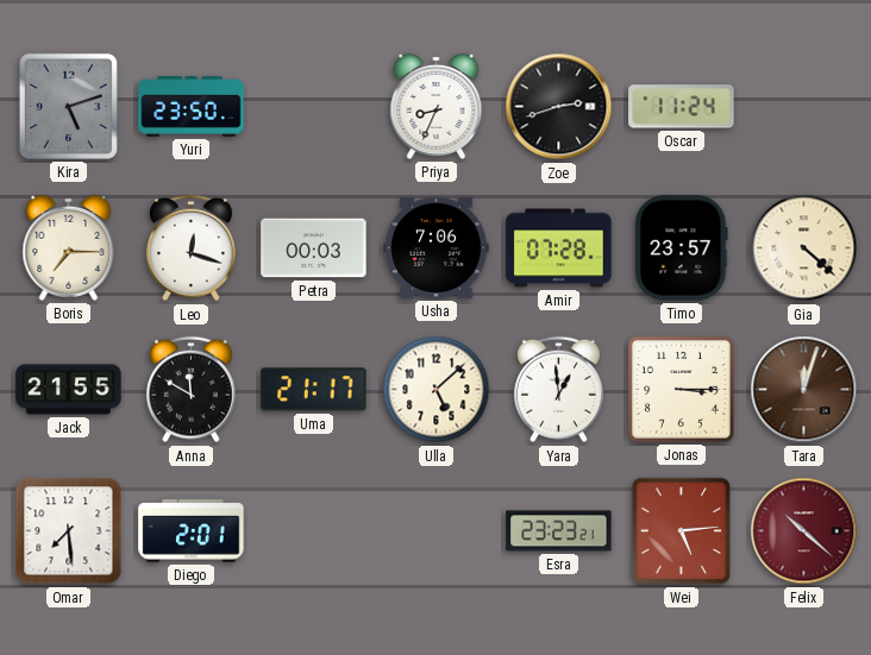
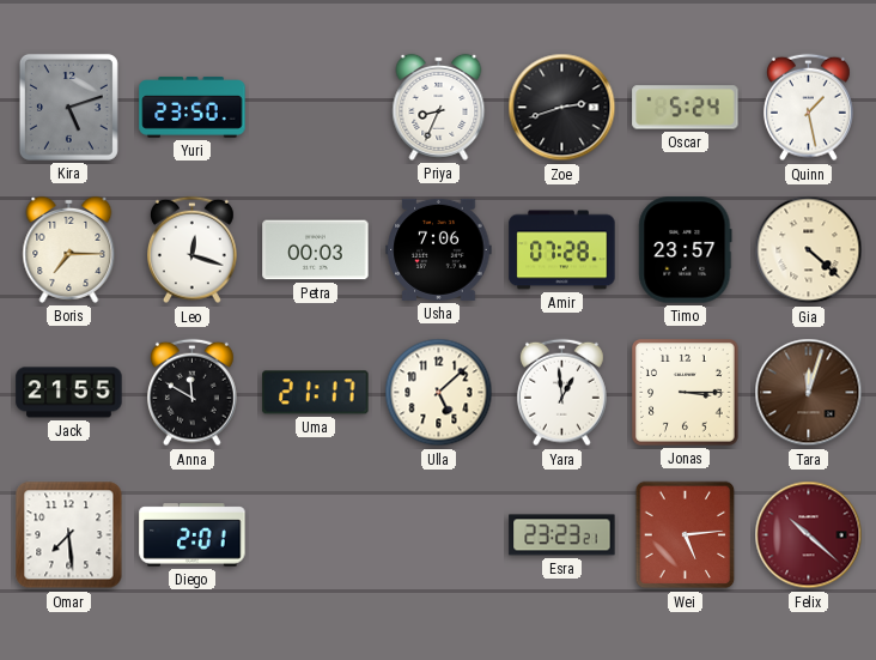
Oscar: 11:24 -> 5:24 (686, 108)
Quinn: none -> 1:28 (808, 108)
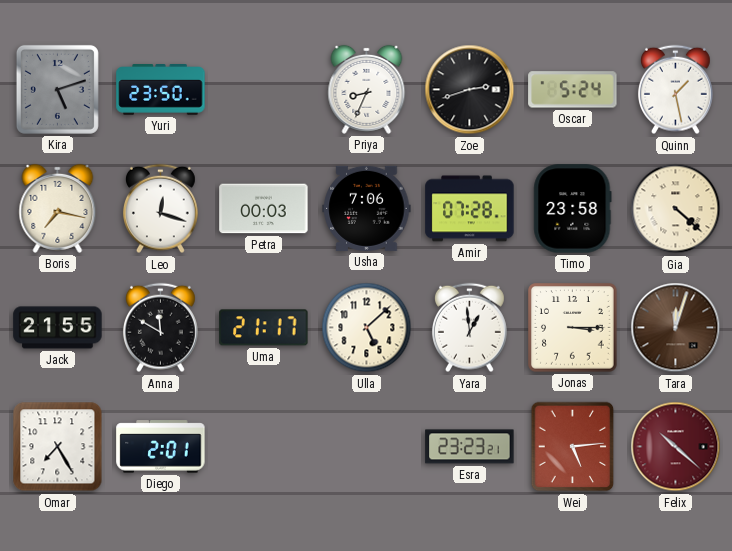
Boris: 7:15 -> 7:17 (58, 208)
Timo: 23:57 -> 23:58 (573, 209)
Omar: 7:29 -> 7:25 (58, 447)
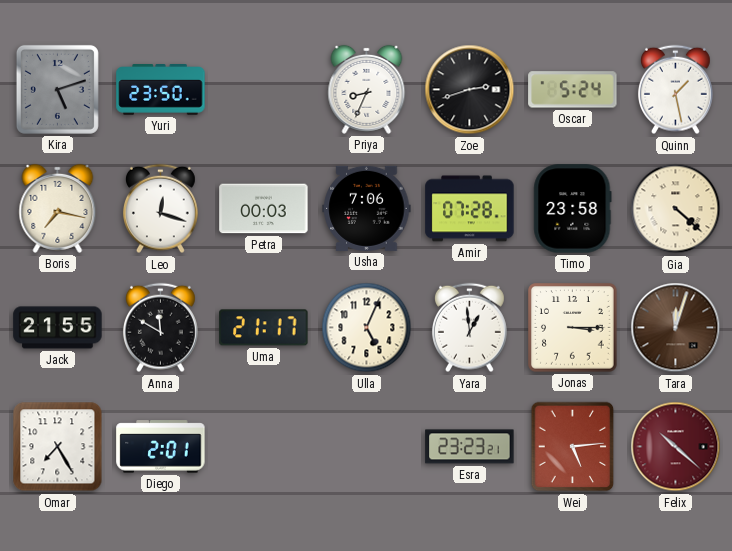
Ulla: 5:08 -> 5:04 (367, 328)
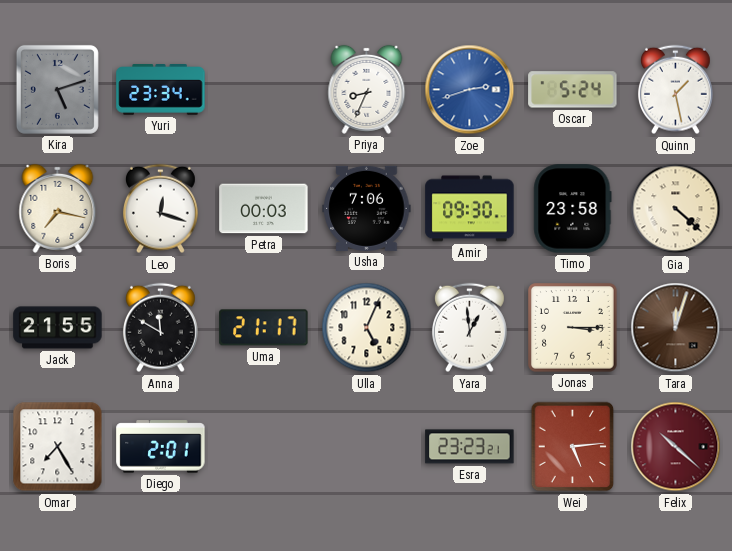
Yuri: 23:50 -> 23:34 (161, 90)
Zoe dial: black -> blue (470, 90)
Amir: 07:28 -> 09:30 (470, 209)
